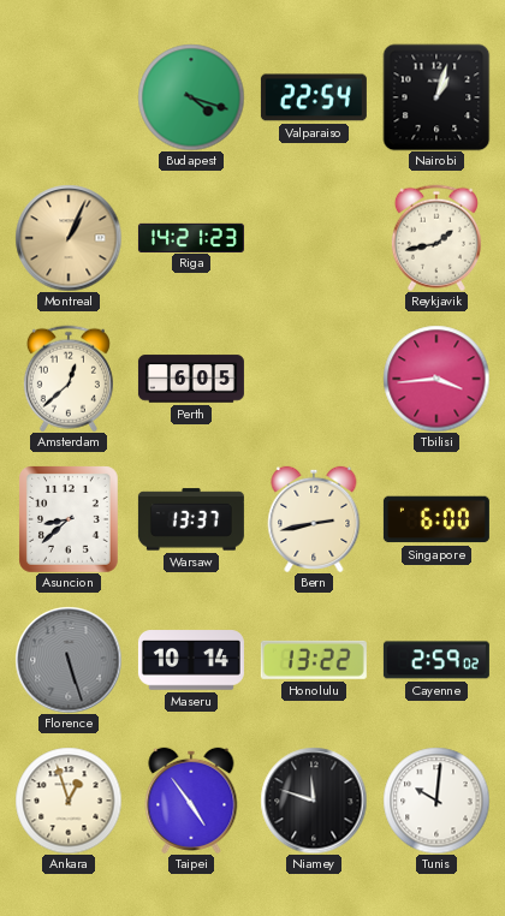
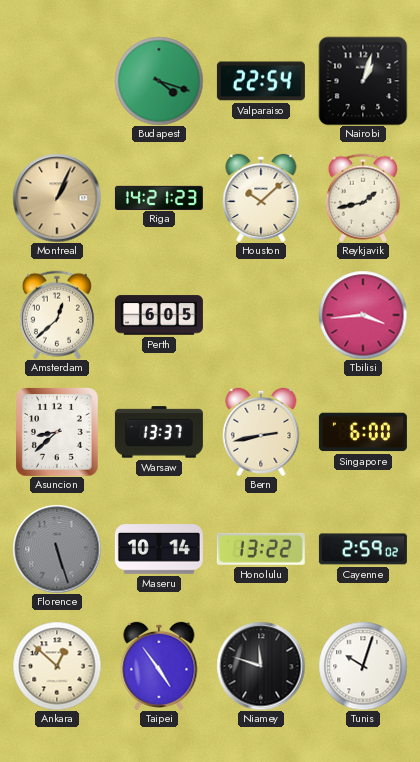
Houston: none -> 10:08 (261, 198)
Ankara: 12:57 -> 12:52 (57, 666)
Tunis: 10:01 -> 10:03 (363, 666)
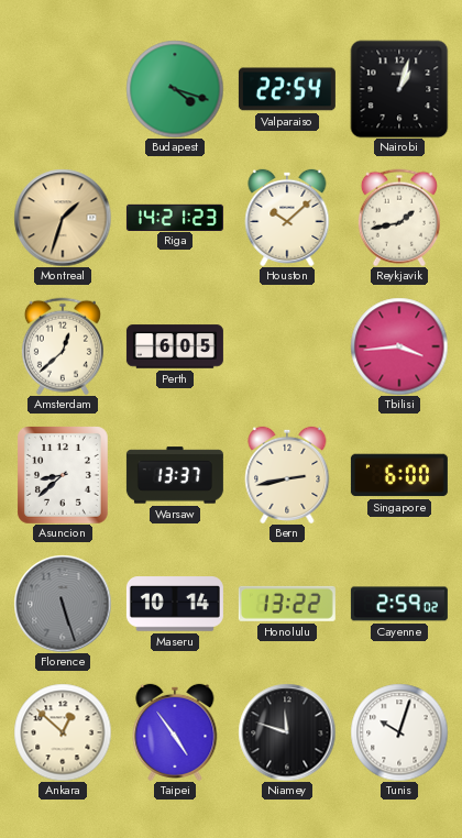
Montreal: 1:04 -> 1:33 (63, 218)
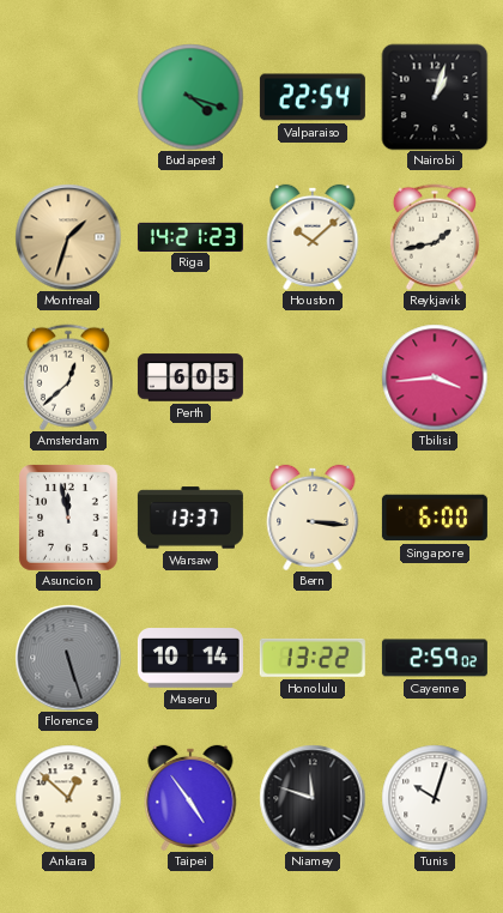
Asuncion: 8:38 -> 11:58 (69, 518)
Bern: 2:43 -> 3:16 (313, 518)
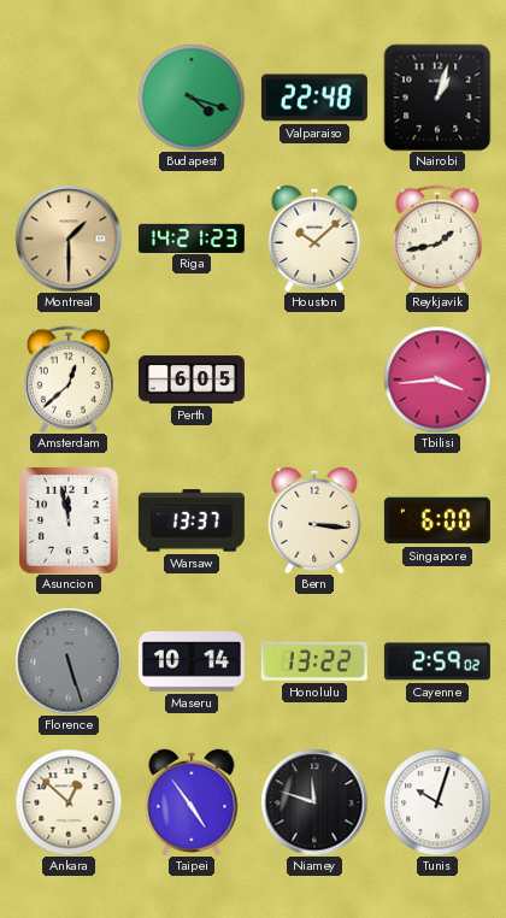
Valparaiso: 22:54 -> 22:48 (314, 98)
Montreal: 1:33 -> 1:30 (69, 239)
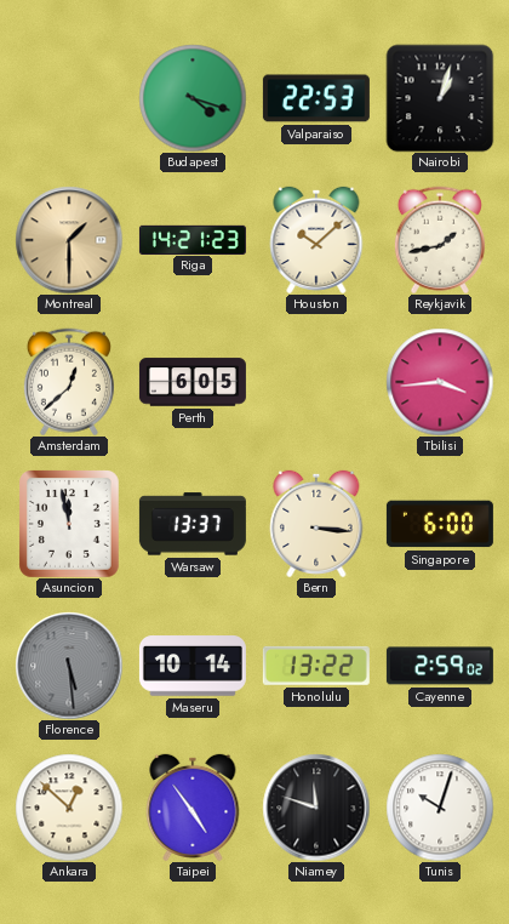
Valparaiso: 22:48 -> 22:53 (316, 98)
Florence: 5:27 -> 5:29 (69, 666)
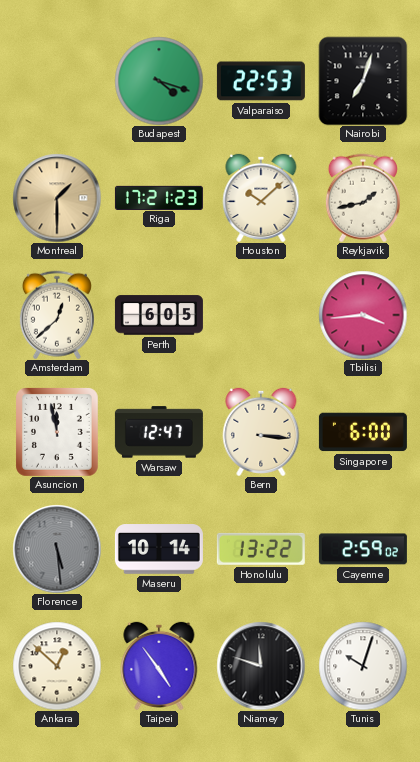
Nairobi: 1:03 -> 7:03 (363, 81)
Riga: 14:21 -> 17:21 (159, 197)
Warsaw: 13:37 -> 12:47 (159, 432)
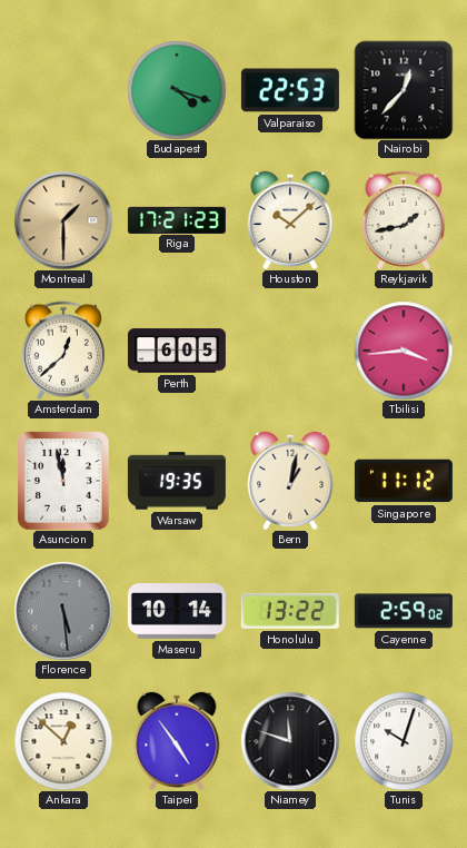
Nairobi: 7:03 -> 12:37 (404, 90)
Warsaw: 12:47 -> 19:35 (177, 481)
Bern: 3:16 -> 1:02 (290, 481)
Singapore: 6:00 -> 11:12 (404, 481)
